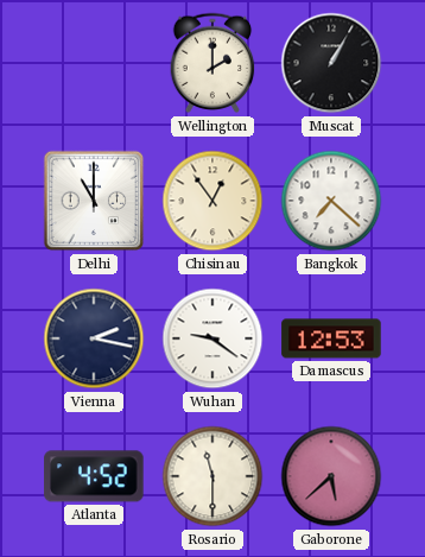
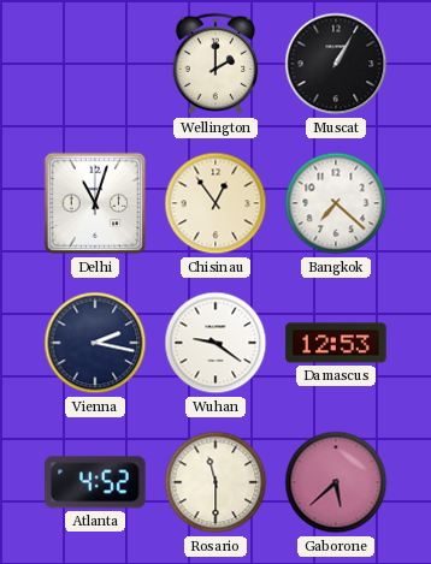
Delhi: 11:00 -> 11:03 (95, 203)
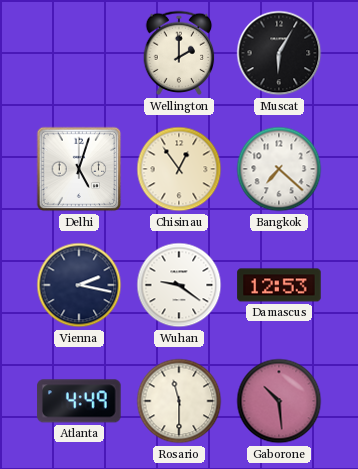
Muscat: 1:05 -> 6:05 (279, 53)
Delhi: 11:03 -> 5:03 (79, 169)
Atlanta: 4:52 -> 4:49 (79, 401)
Gaborone: 5:38 -> 10:29 (279, 401)
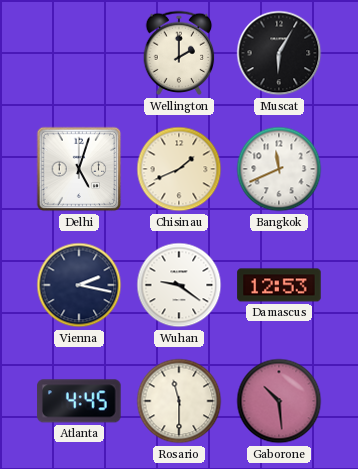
Chisinau: 12:54 -> 1:41 (179, 169)
Bangkok: 7:22 -> 11:41 (279, 169)
Atlanta: 4:49 -> 4:45 (79, 401)
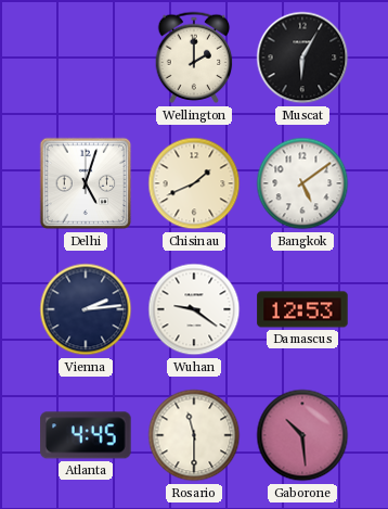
Bangkok: 11:41 -> 5:09 (302, 183)
Vienna: 2:17 -> 2:14 (86, 309)
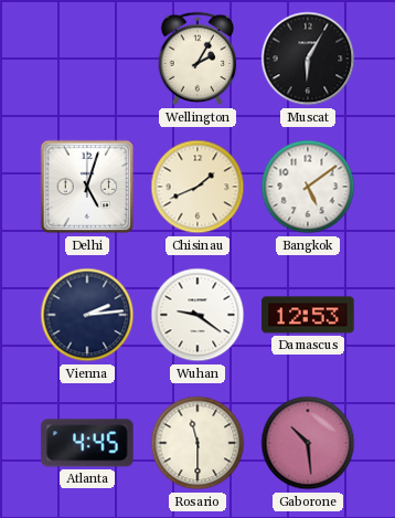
Wellington: 2:00 -> 2:05 (197, 59)
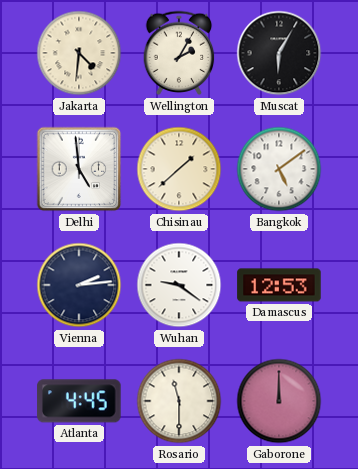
Jakarta: none -> 4:31 (79, 53)
Delhi: 5:03 -> 4:59 (79, 169)
Chisinau: 1:41 -> 1:38 (179, 169)
Gaborone: 10:29 -> 12:00 (279, 401)
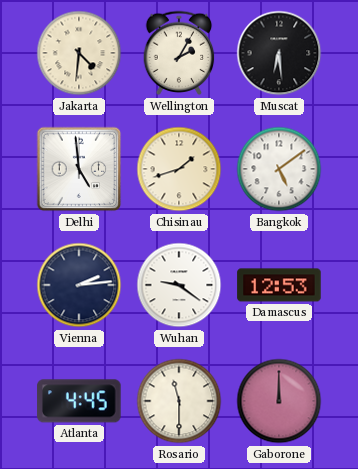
Muscat: 6:05 -> 6:29 (279, 53)
Chisinau: 1:38 -> 1:42 (179, 169)
